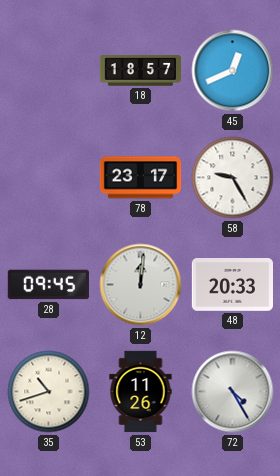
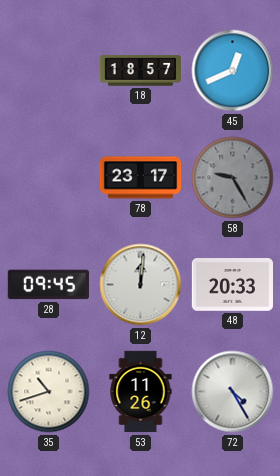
58 dial: white -> grey (233, 178)
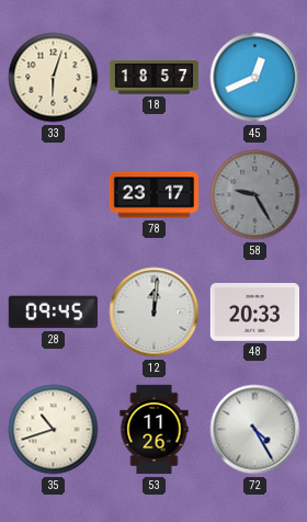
33: none -> 6:03 (54, 78)
